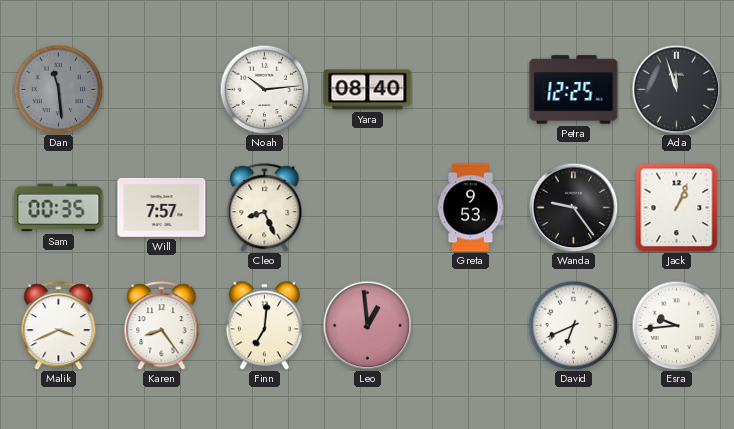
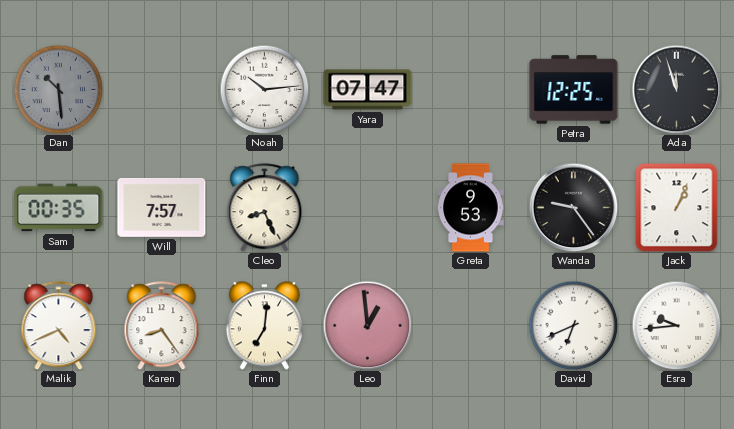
Dan: 11:29 -> 10:29 (58, 89)
Yara: 08:40 -> 07:47 (368, 90)
Malik: 3:41 -> 4:41 (59, 326)
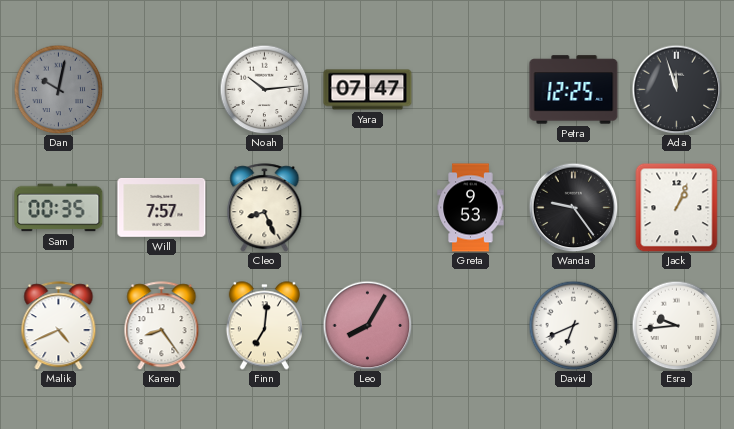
Dan: 10:29 -> 10:02 (58, 89)
Leo: 12:59 -> 8:05 (367, 325)
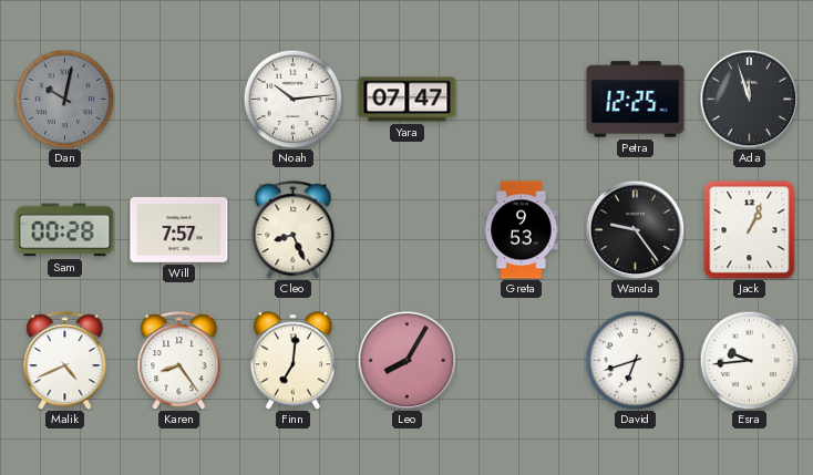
Sam: 00:35 -> 00:28 (65, 230)
David: 6:41 -> 6:42 (635, 360)
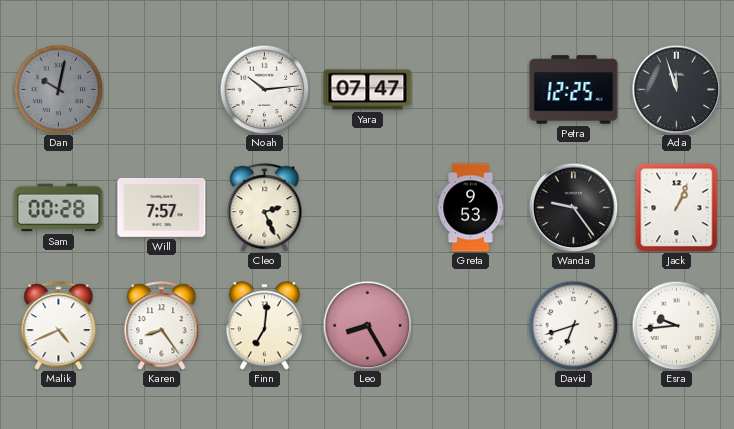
Cleo: 8:26 -> 2:26 (265, 208)
Leo: 8:05 -> 8:25 (367, 325)
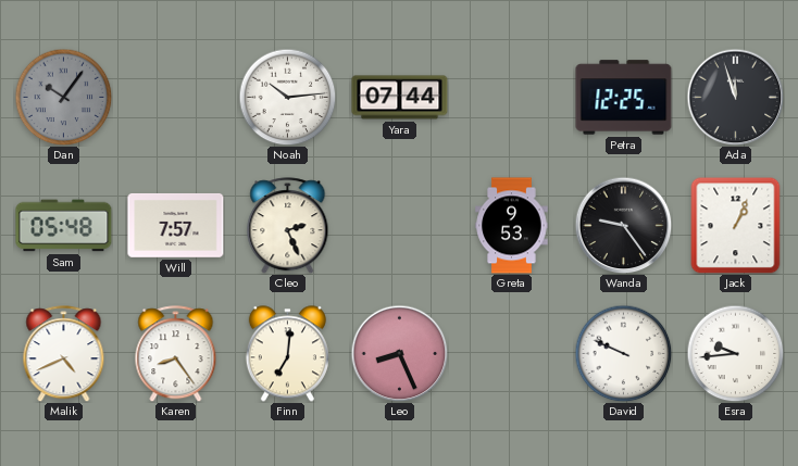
Dan: 10:02 -> 10:06 (63, 97)
Yara: 07:47 -> 07:44 (400, 98)
Sam: 00:28 -> 05:48 (64, 226)
Leo: 8:25 -> 8:26 (399, 353)
David: 6:42 -> 9:49 (623, 353)
